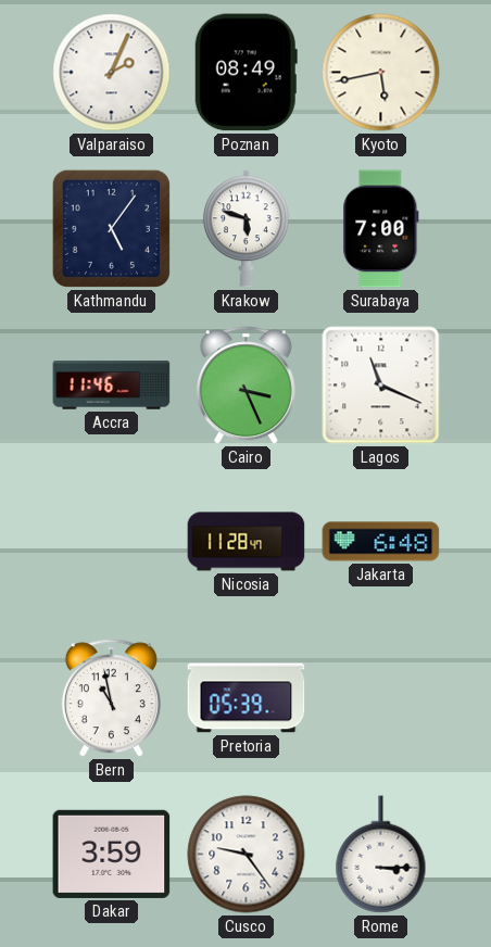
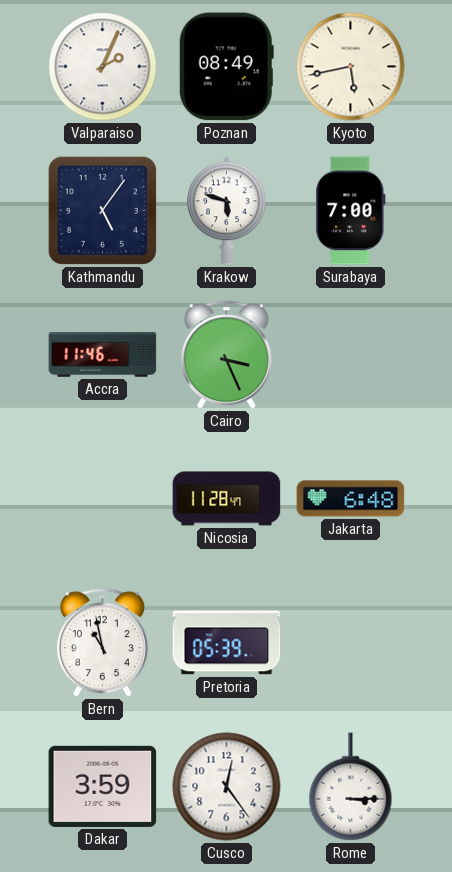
Lagos: 11:19 -> none (381, 386)
Cusco: 9:24 -> 12:24 (227, 787)
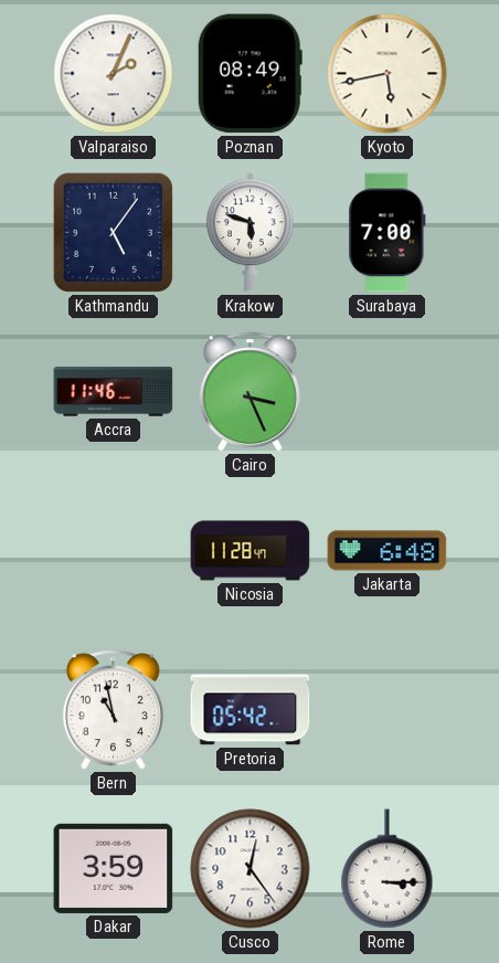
Pretoria: 05:39 -> 05:42 (251, 710)
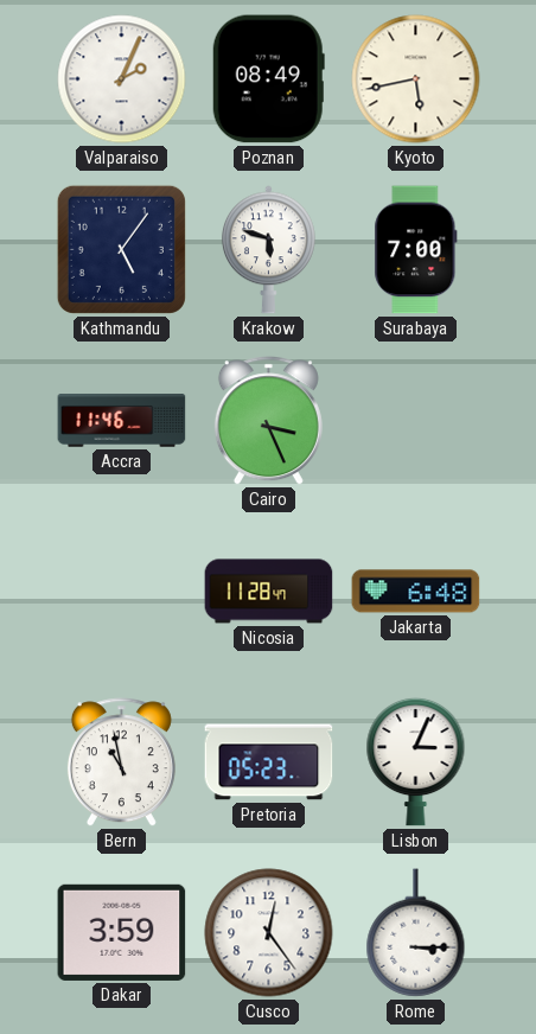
Pretoria: 05:42 -> 05:23 (269, 762)
Lisbon: none -> 3:04 (416, 761)
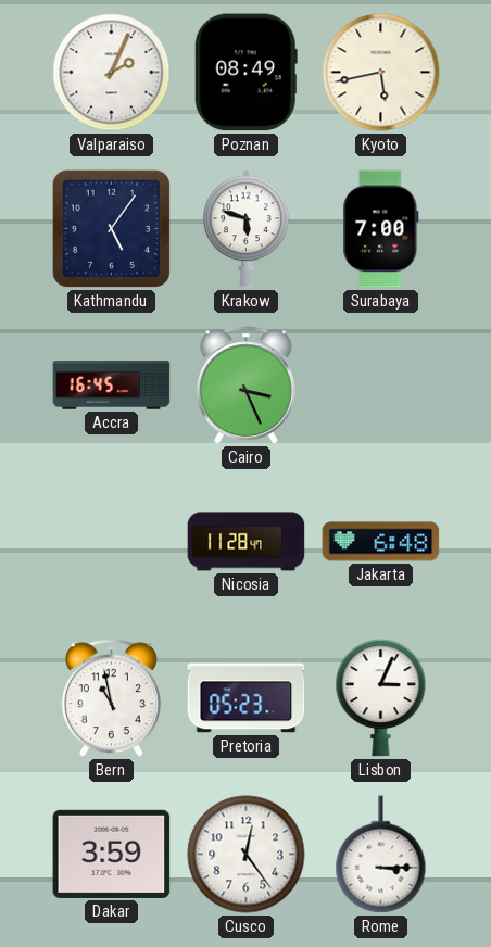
Accra: 11:46 -> 16:45 (112, 386)
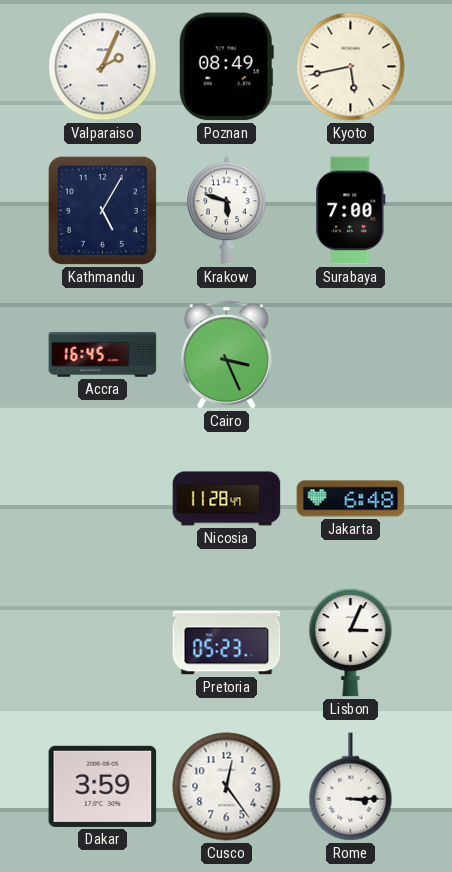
Kathmandu: 5:06 -> 5:05 (102, 210)
Bern: 10:58 -> none (111, 698)
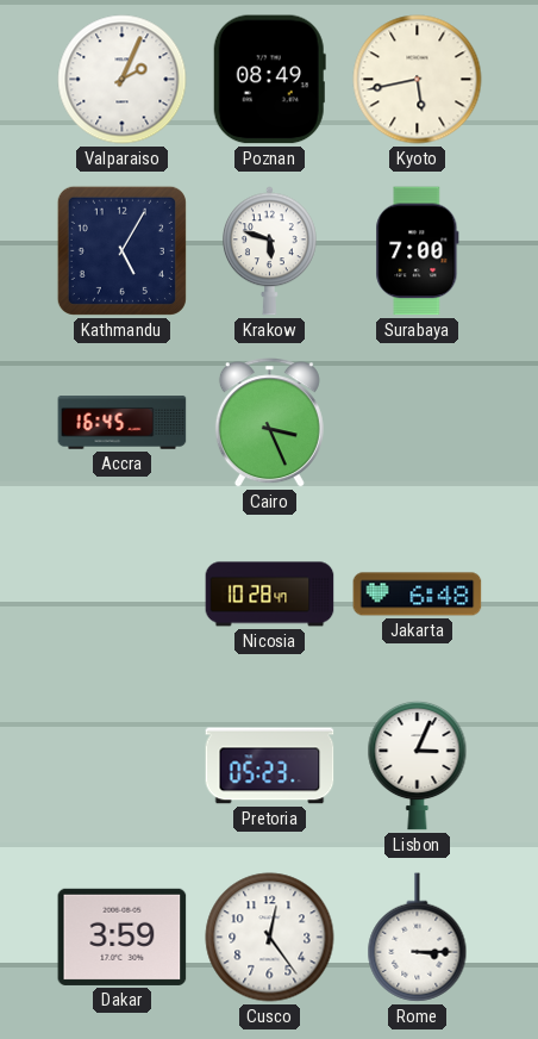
Nicosia: 11:28 -> 10:28 (270, 595)
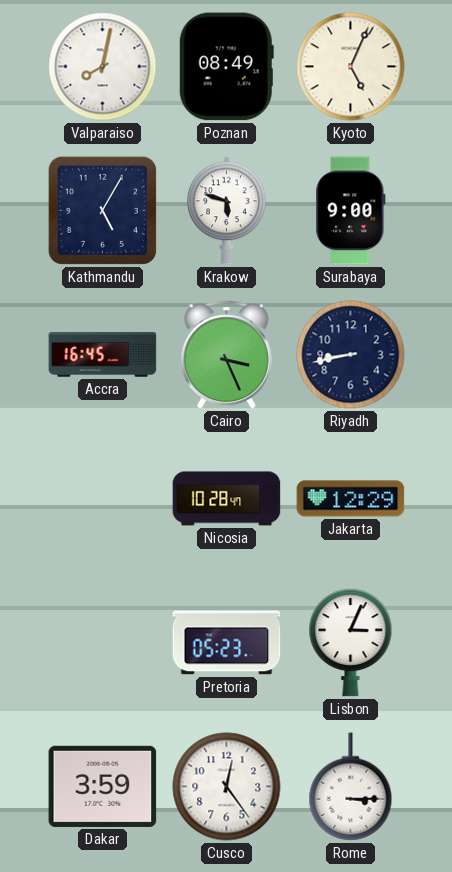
Valparaiso: 2:04 -> 8:02 (103, 67)
Kyoto: 5:43 -> 5:04 (351, 67)
Surabaya: 7:00 -> 9:00 (351, 211)
Riyadh: none -> 8:43 (351, 355)
Jakarta: 6:48 -> 12:29 (351, 499)
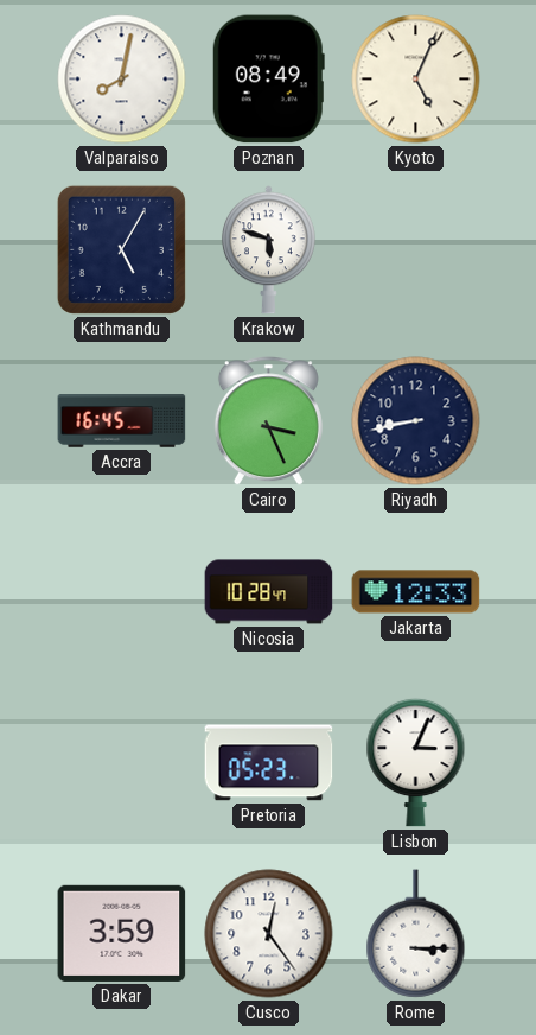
Surabaya: 9:00 -> none (351, 211)
Jakarta: 12:29 -> 12:33 (416, 592)
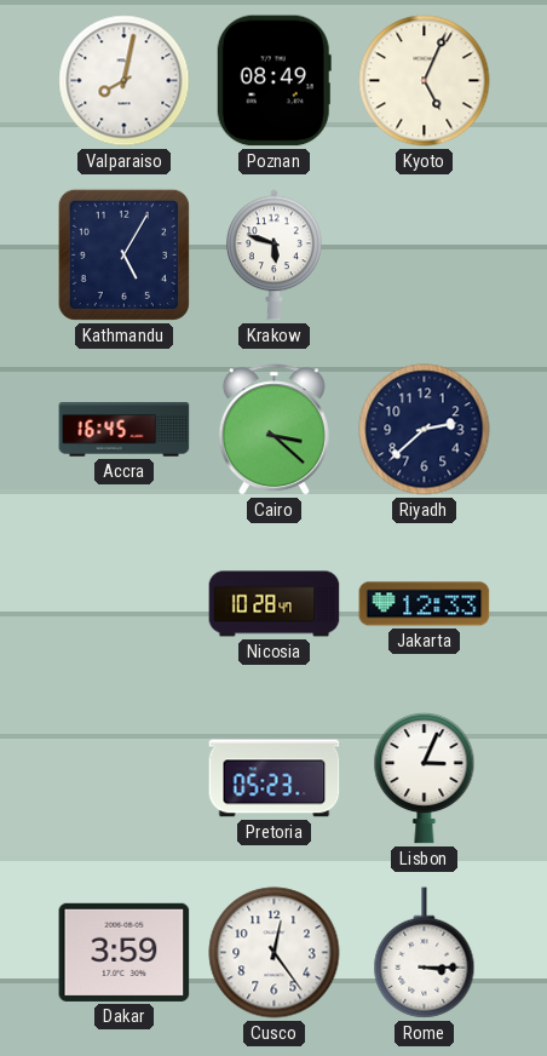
Cairo: 3:26 -> 3:22 (273, 430)
Riyadh: 8:43 -> 2:38 (425, 430)
